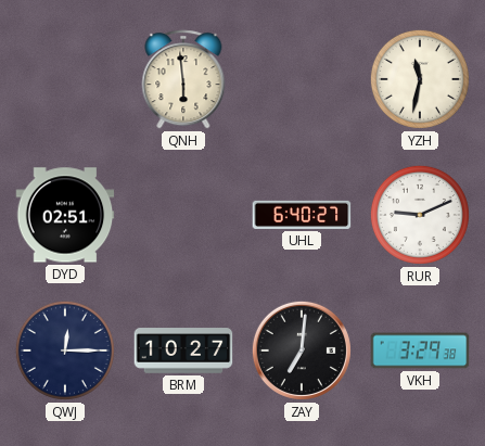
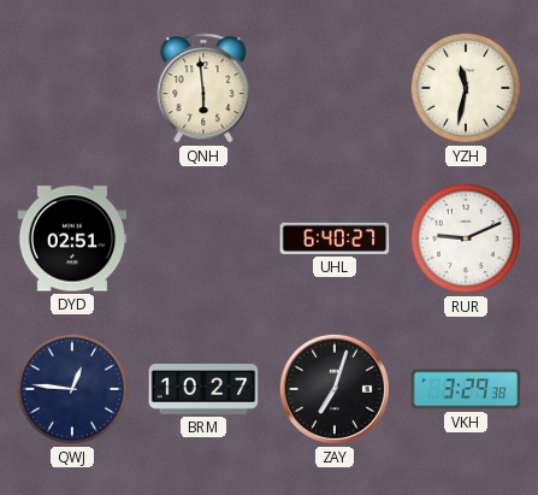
QWJ: 12:15 -> 12:46 (72, 389)
ZAY: 7:01 -> 7:03 (335, 389)
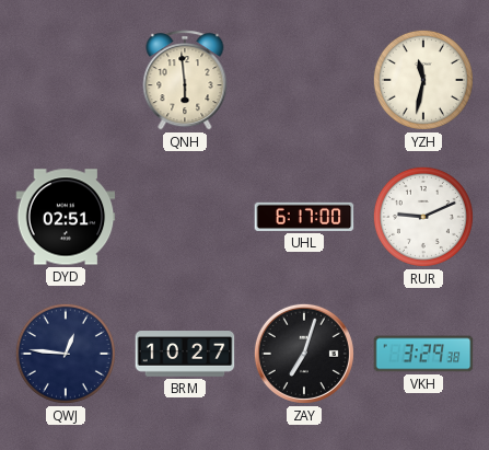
UHL: 6:40 -> 6:17 (304, 217)
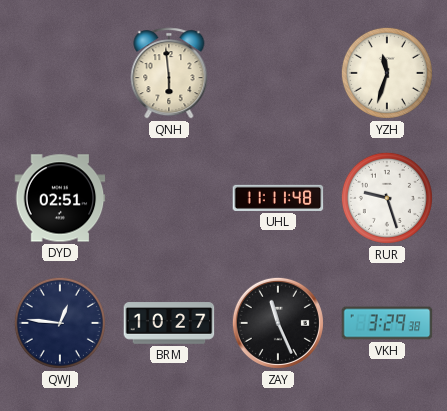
YZH: 11:32 -> 11:33 (387, 73)
UHL: 6:17 -> 11:11 (278, 198)
RUR: 9:11 -> 9:27 (387, 198)
ZAY: 7:03 -> 11:26 (278, 323)
